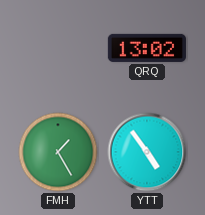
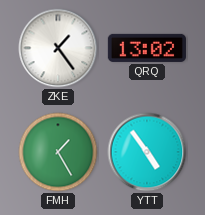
ZKE: none -> 1:24 (58, 48)
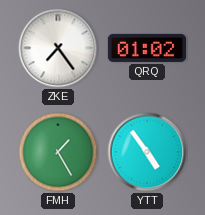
ZKE: 1:24 -> 7:24 (58, 48)
QRQ: 13:02 -> 01:02 (147, 48)
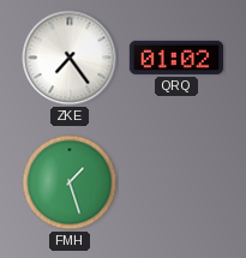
FMH: 1:25 -> 1:27 (70, 182)
YTT: 4:54 -> none (147, 152)
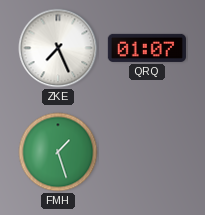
ZKE: 7:24 -> 7:26 (58, 48)
QRQ: 01:02 -> 01:07 (147, 48)
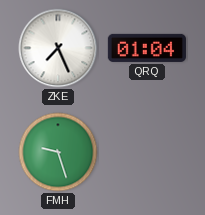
QRQ: 01:07 -> 01:04 (147, 48)
FMH: 1:27 -> 9:27 (58, 152)
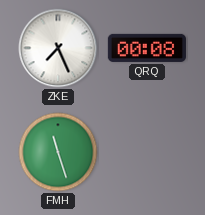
QRQ: 01:04 -> 00:08 (147, 48)
FMH: 9:27 -> 11:27 (58, 152)
